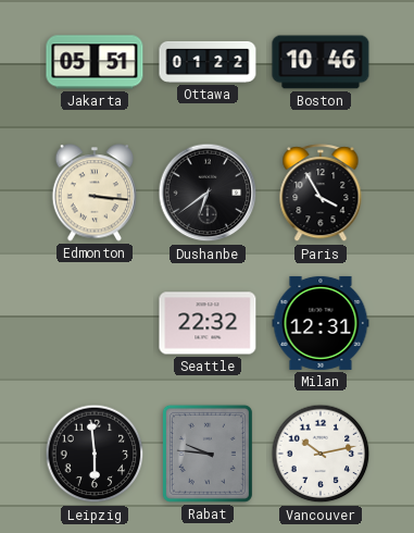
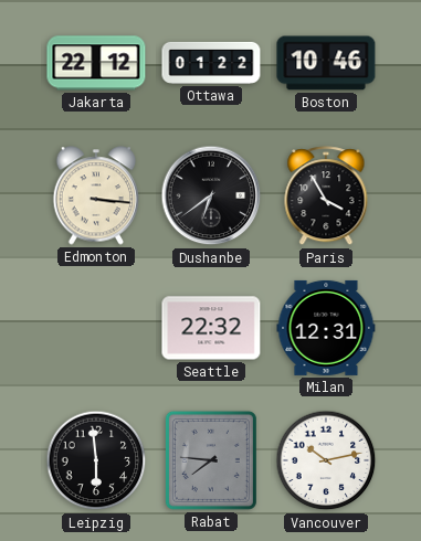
Jakarta: 05:51 -> 22:12 (96, 63)
Rabat: 9:46 -> 7:46 (211, 460)
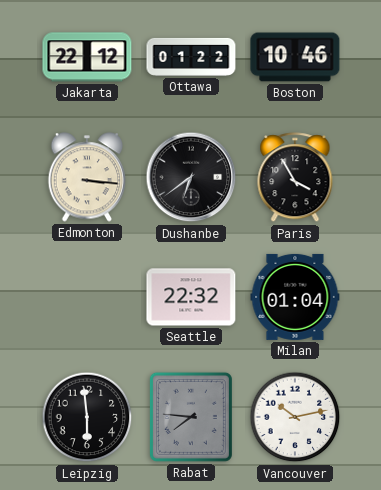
Milan: 12:31 -> 01:04 (295, 297)
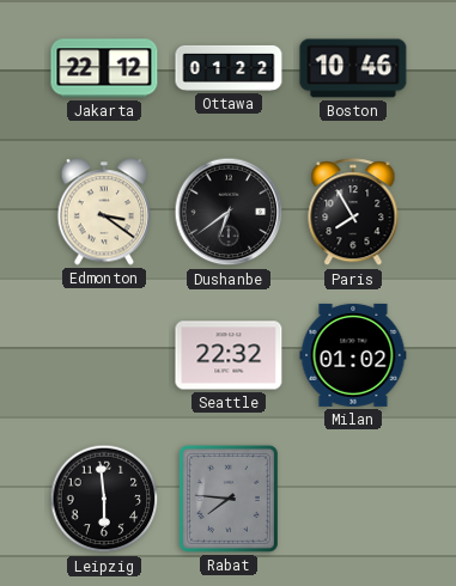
Edmonton: 3:16 -> 3:21 (104, 212)
Paris: 3:55 -> 7:55 (353, 213)
Milan: 01:04 -> 01:02 (353, 355)
Vancouver: 10:13 -> none (295, 417)
